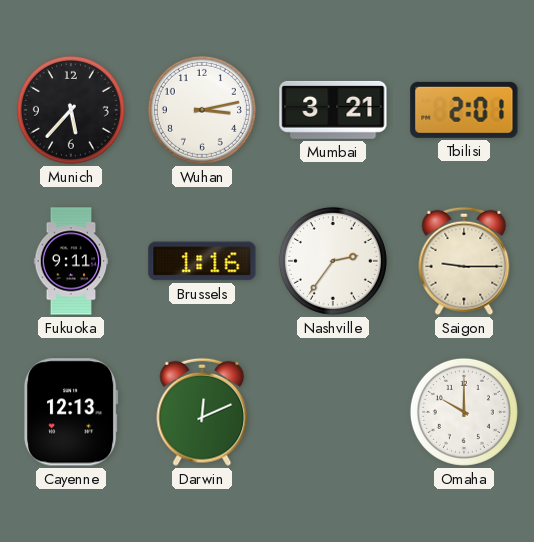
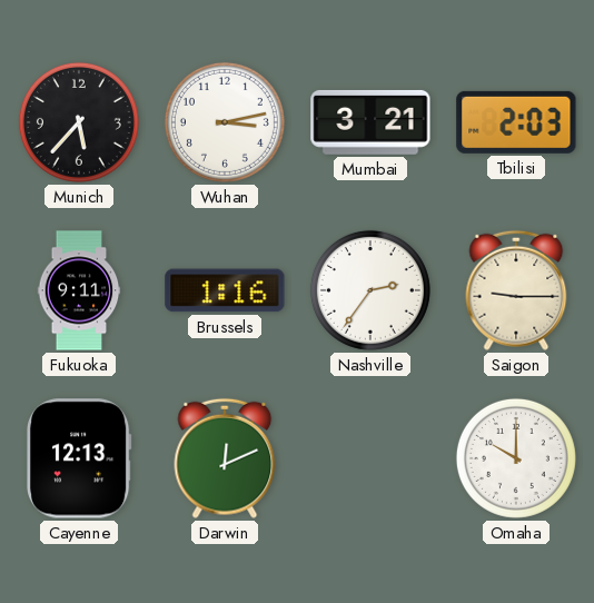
Tbilisi: 2:01 -> 2:03 (516, 122)
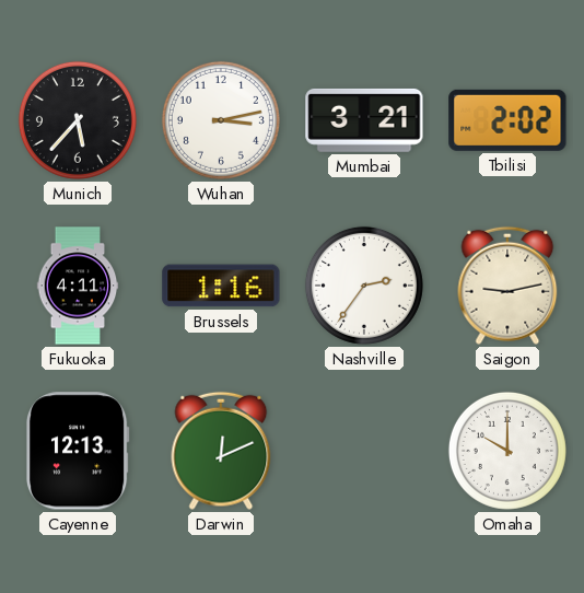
Tbilisi: 2:03 -> 2:02 (507, 120)
Fukuoka: 9:11 -> 4:11 (78, 286)
Saigon: 9:15 -> 9:13 (507, 286)
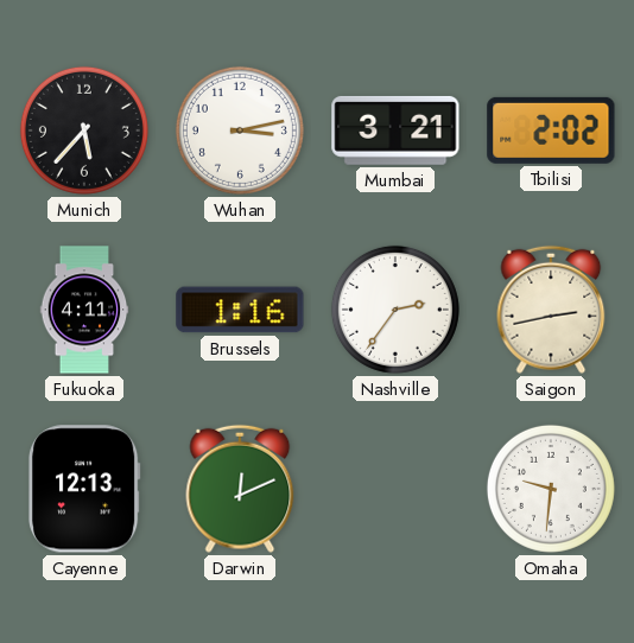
Saigon: 9:13 -> 2:43 (551, 310)
Omaha: 10:00 -> 9:31 (551, 489)
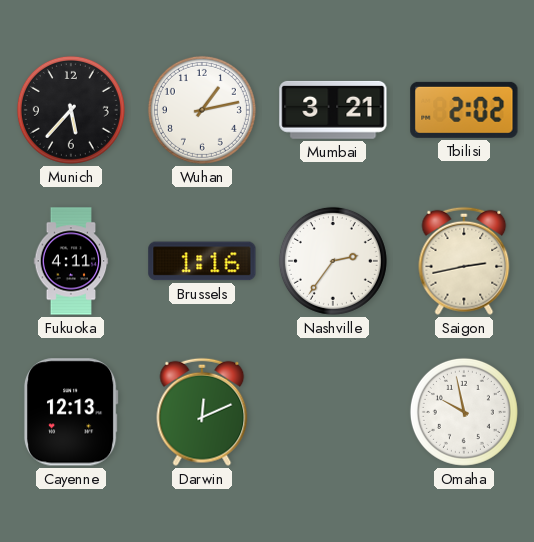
Wuhan: 3:13 -> 1:13 (202, 110)
Omaha: 9:31 -> 9:58 (464, 412)
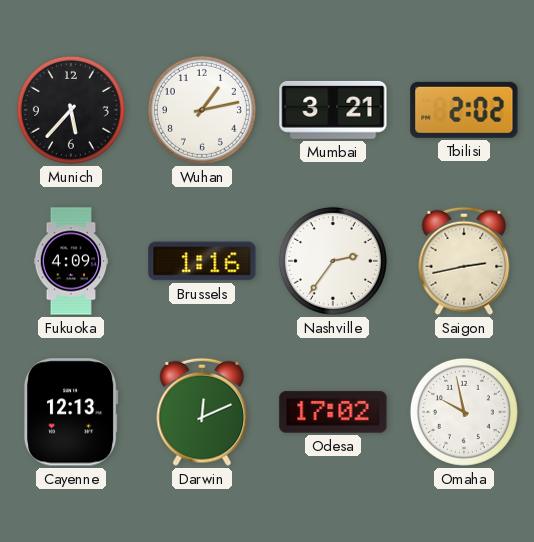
Fukuoka: 4:11 -> 4:09 (71, 261)
Odesa: none -> 17:02 (333, 412)
